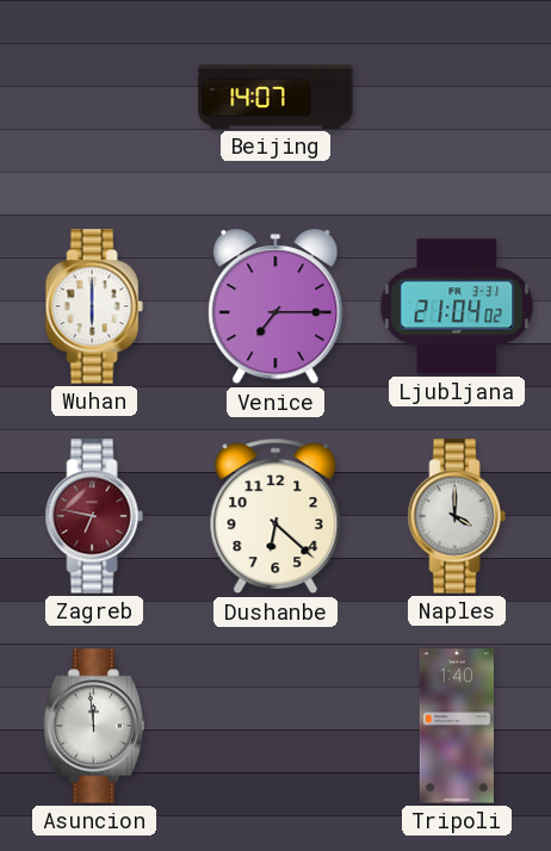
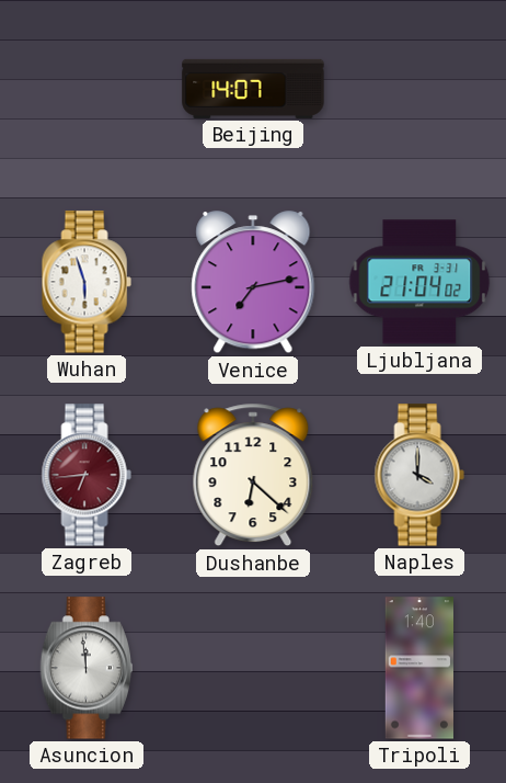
Wuhan: 6:00 -> 5:57 (87, 282)
Venice: 7:15 -> 7:13 (253, 283)
Zagreb: 6:47 -> 6:44 (87, 475)
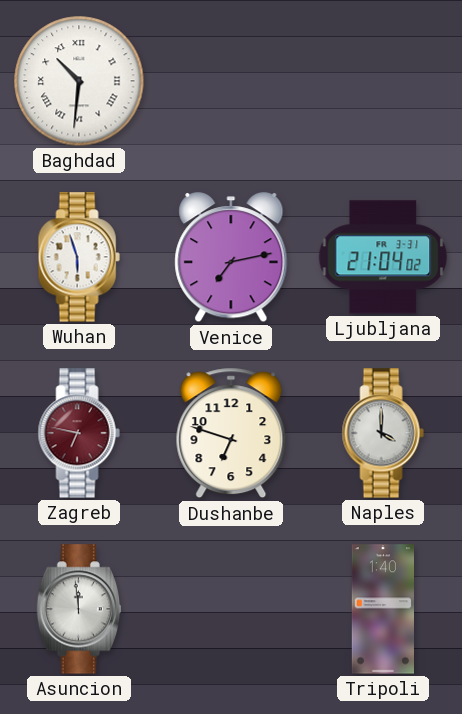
Baghdad: none -> 10:31 (79, 81)
Beijing: 14:07 -> none (253, 89)
Zagreb: 6:44 -> 6:47 (79, 433)
Dushanbe: 6:22 -> 6:48 (231, 433)
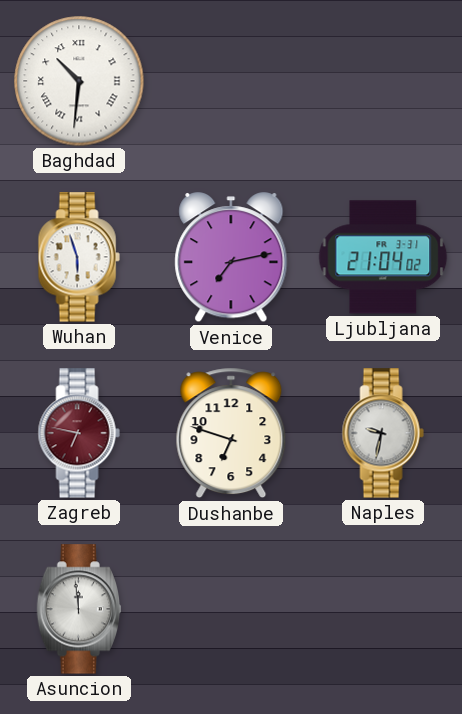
Naples: 4:00 -> 9:32 (383, 433)
Tripoli: 1:40 -> none (382, 609)
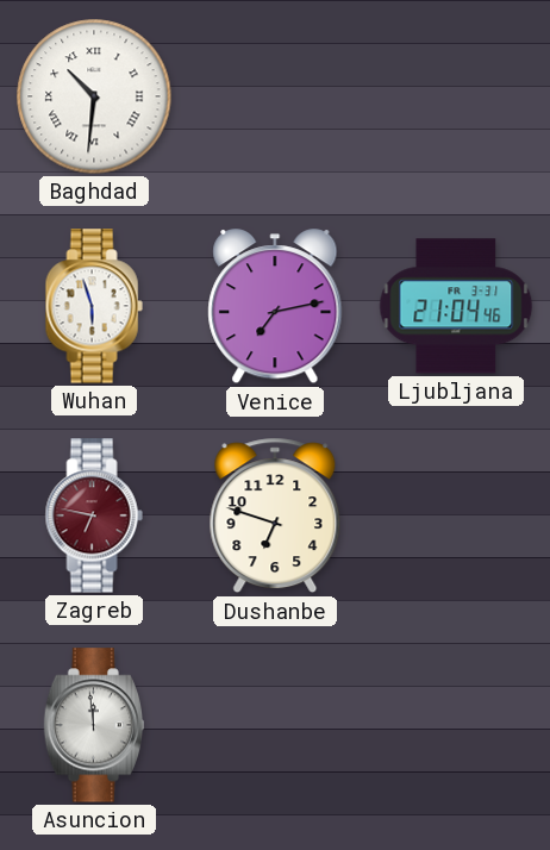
Ljubljana: 21:04:02 -> 21:04:46 (456, 306)
Naples: 9:32 -> none (383, 433)
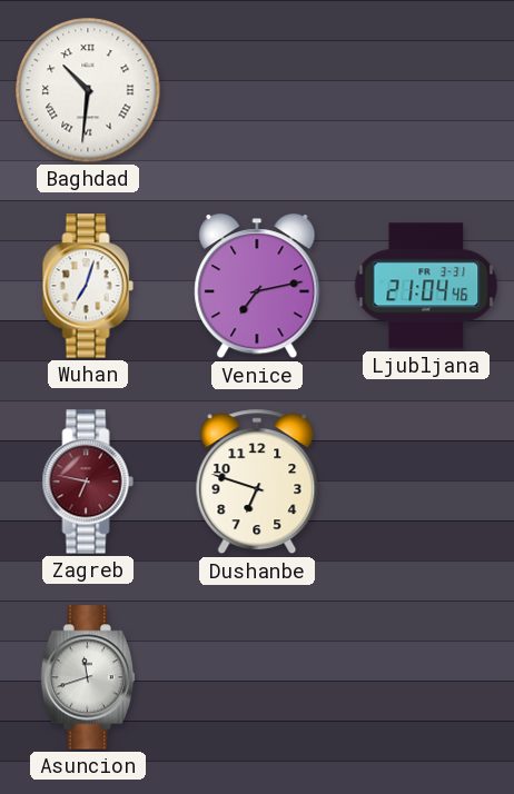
Wuhan: 5:57 -> 7:03 (88, 286)
Asuncion: 11:59 -> 11:42 (87, 677)
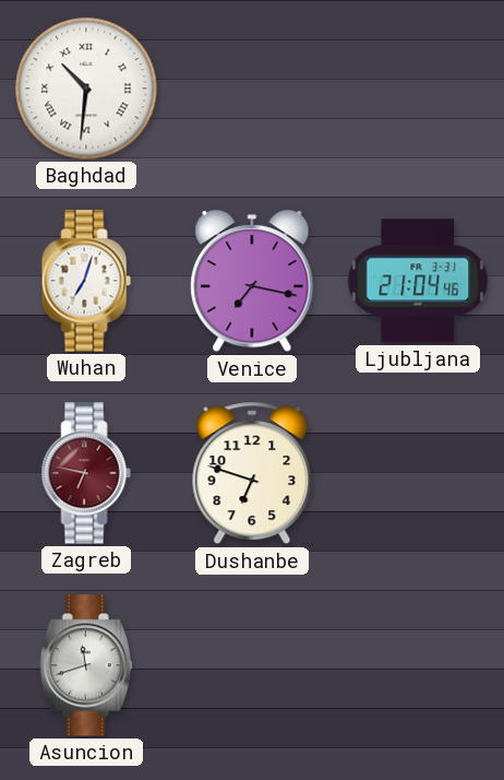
Venice: 7:13 -> 7:17 (252, 282)
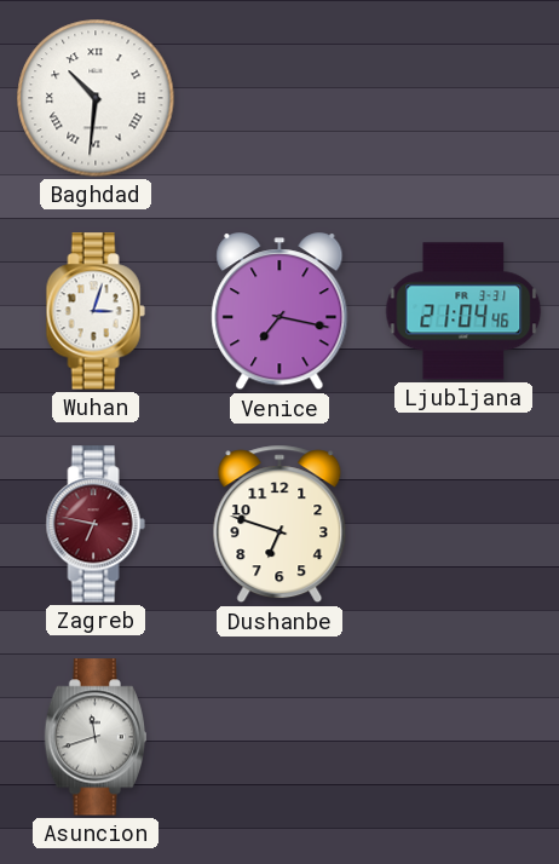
Wuhan: 7:03 -> 3:03 (96, 311)
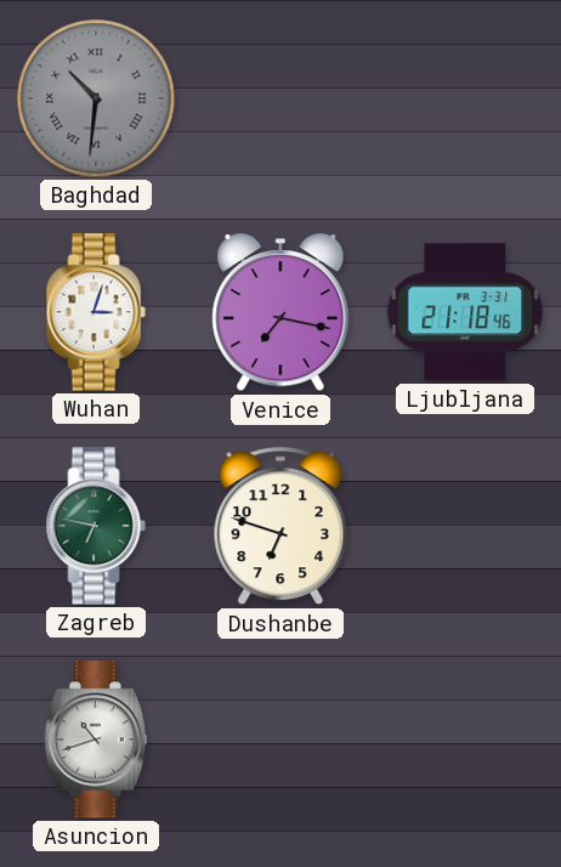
Baghdad dial: white -> grey (96, 98)
Ljubljana: 21:04 -> 21:18 (465, 312)
Zagreb dial: burgundy -> green (96, 526)
Asuncion: 11:42 -> 10:42 (95, 739)
